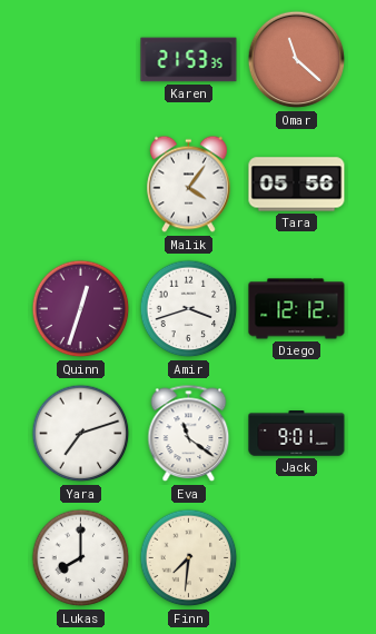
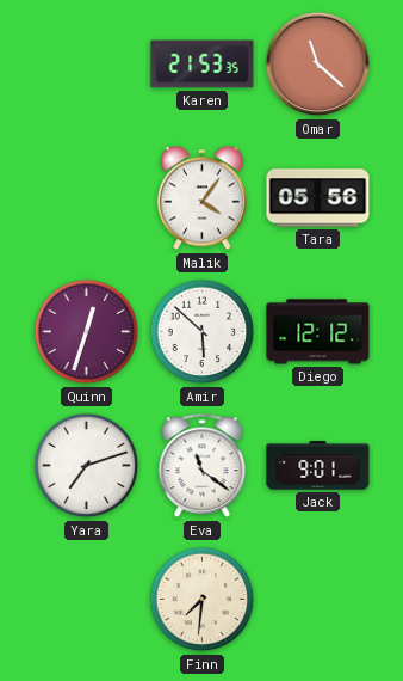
Amir: 3:42 -> 5:52 (203, 332)
Lukas: 8:00 -> none (81, 558)
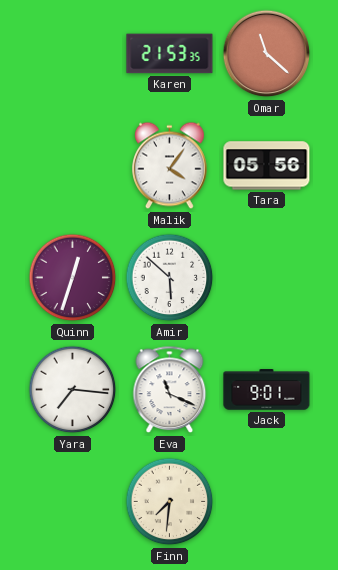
Diego: 12:12 -> none (318, 332)
Yara: 7:12 -> 7:16 (73, 390)
Eva: 11:21 -> 11:19 (170, 390)
